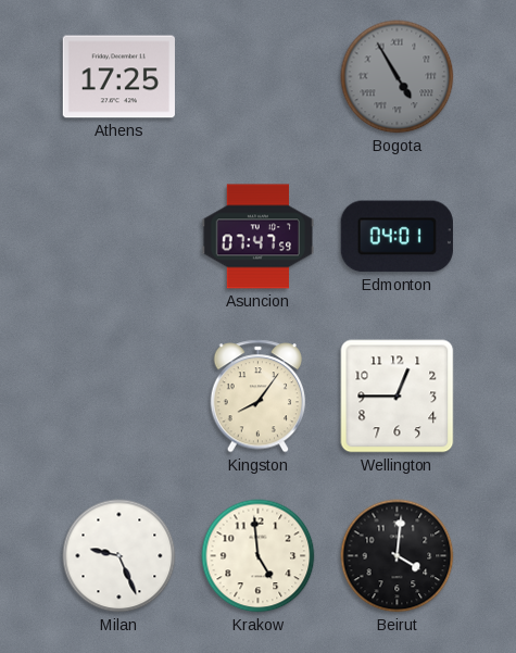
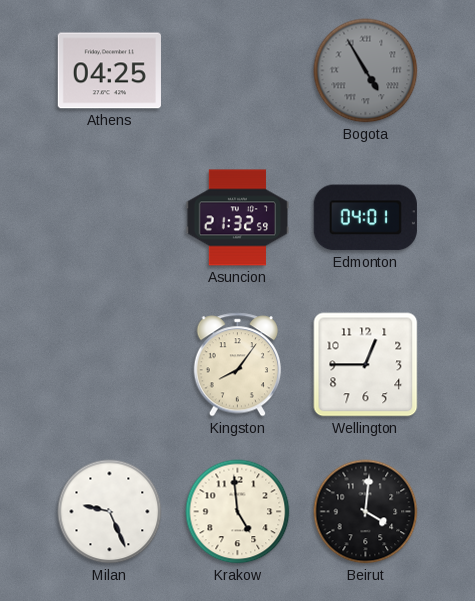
Athens: 17:25 -> 04:25 (109, 71)
Asuncion: 07:47 -> 21:32 (237, 218)
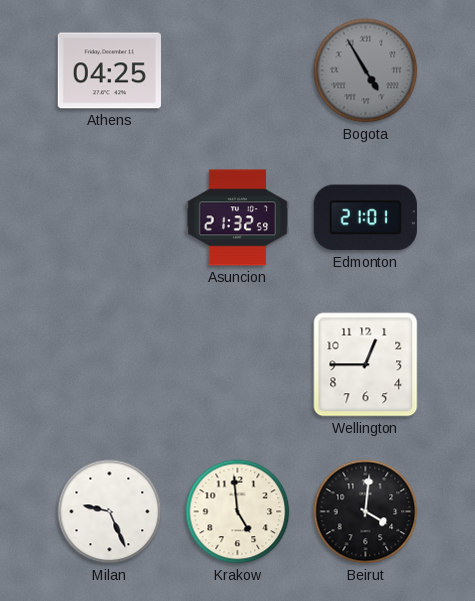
Edmonton: 04:01 -> 21:01 (365, 218)
Kingston: 8:06 -> none (238, 365)
